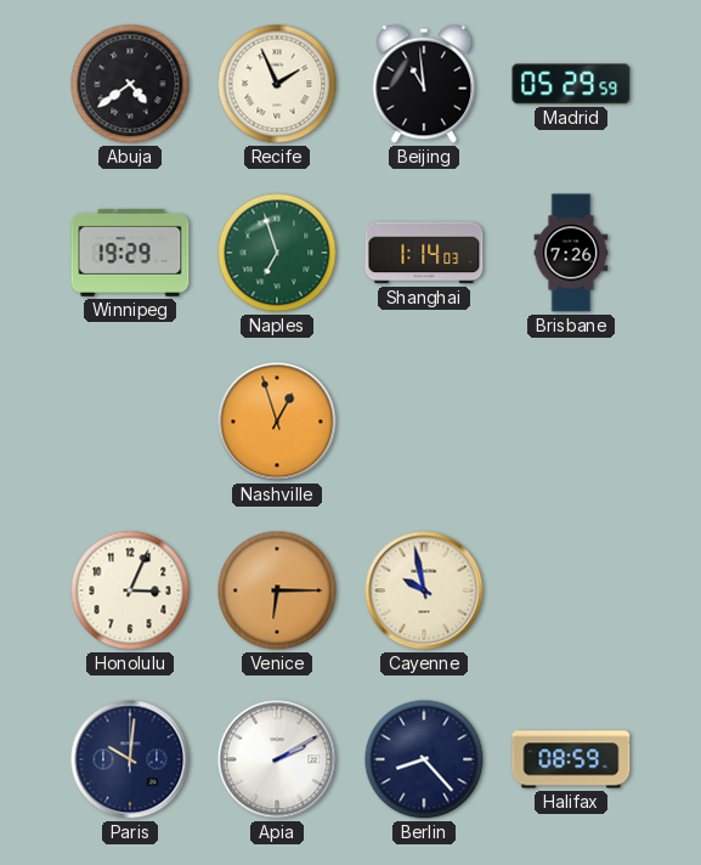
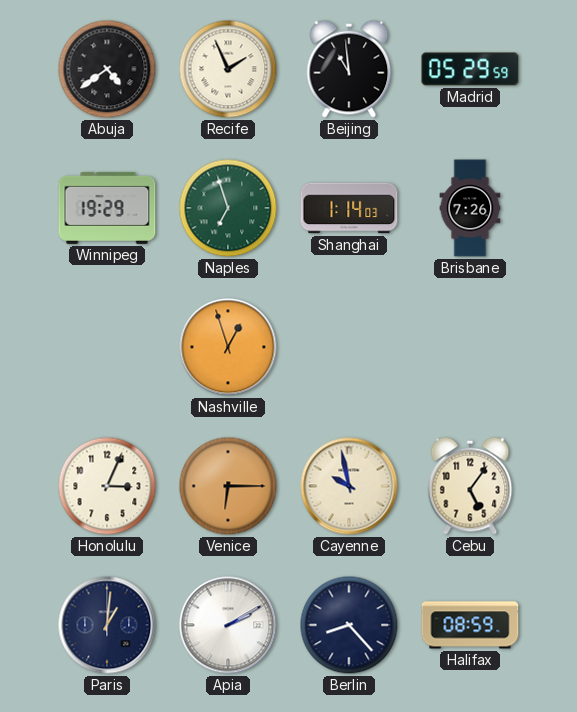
Cebu: none -> 5:06 (470, 486)
Paris: 10:01 -> 1:01 (107, 625)
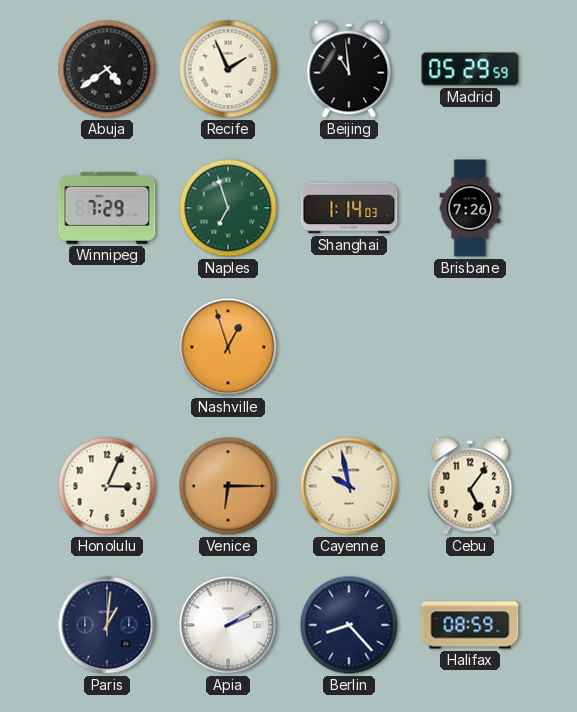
Winnipeg: 19:29 -> 7:29 (107, 208)
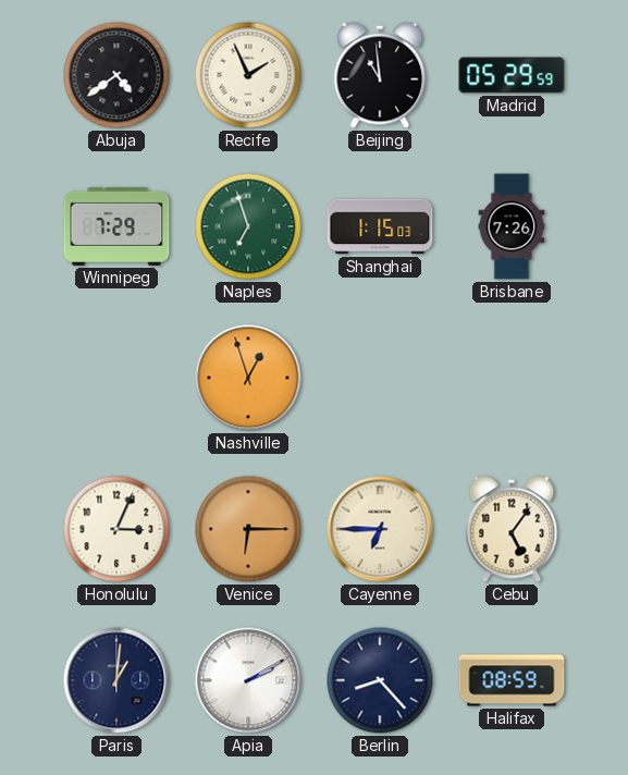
Shanghai: 1:14 -> 1:15 (380, 226)
Cayenne: 9:58 -> 6:45 (380, 529)
